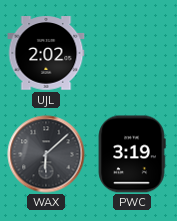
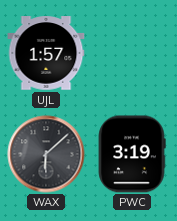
UJL: 2:02 -> 1:57 (46, 53)
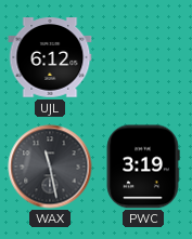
UJL: 1:57 -> 6:12 (50, 57)
WAX: 6:08 -> 11:28 (50, 167)
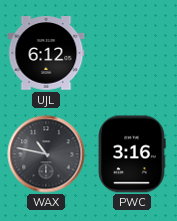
WAX: 11:28 -> 10:47 (46, 154)
PWC: 3:19 -> 3:16 (132, 154)
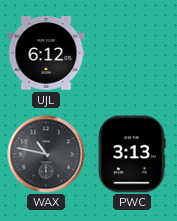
PWC: 3:16 -> 3:13 (132, 154)
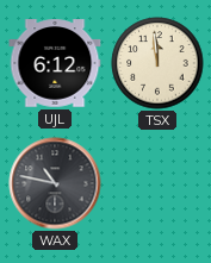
TSX: none -> 11:59 (157, 63)
PWC: 3:13 -> none (132, 154)
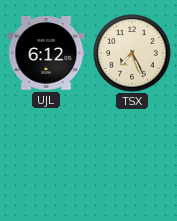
TSX: 11:59 -> 7:26 (132, 53)
WAX: 10:47 -> none (55, 183)
